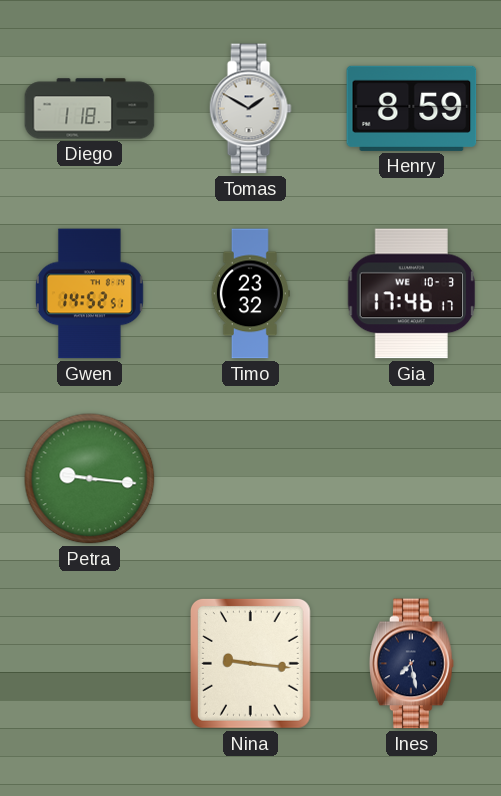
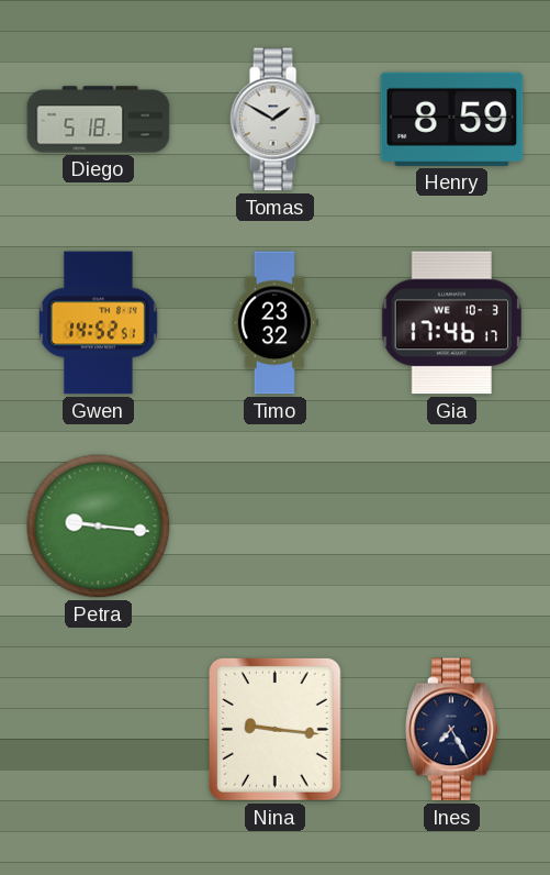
Diego: 1:18 -> 5:18 (99, 120)
Ines: 7:28 -> 7:25 (452, 730)
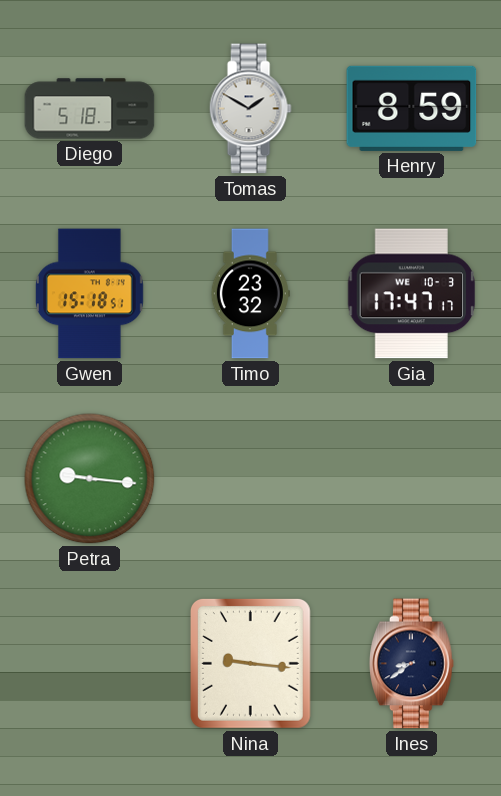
Gwen: 14:52 -> 15:18 (89, 294)
Gia: 17:46 -> 17:47 (412, 294)
Ines: 7:25 -> 8:39 (412, 664)
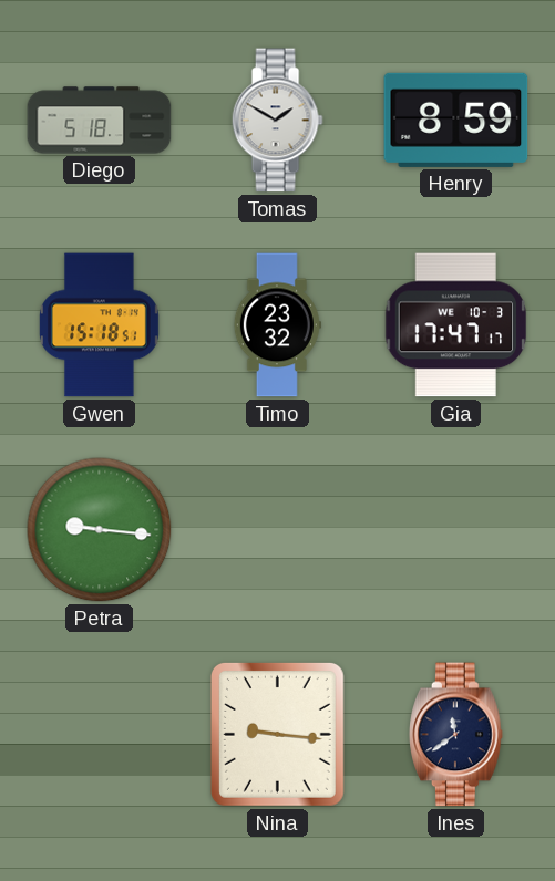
Ines: 8:39 -> 11:39 (456, 735)
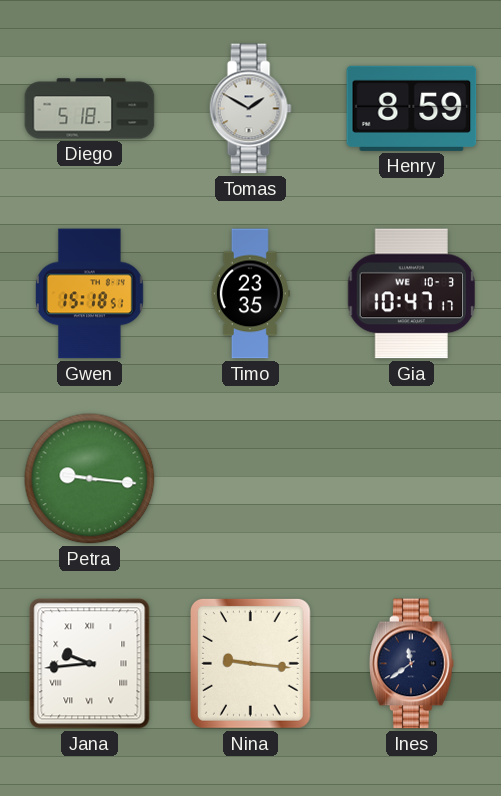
Timo: 23:32 -> 23:35 (250, 294)
Gia: 17:47 -> 10:47 (412, 294)
Jana: none -> 9:44 (90, 664)
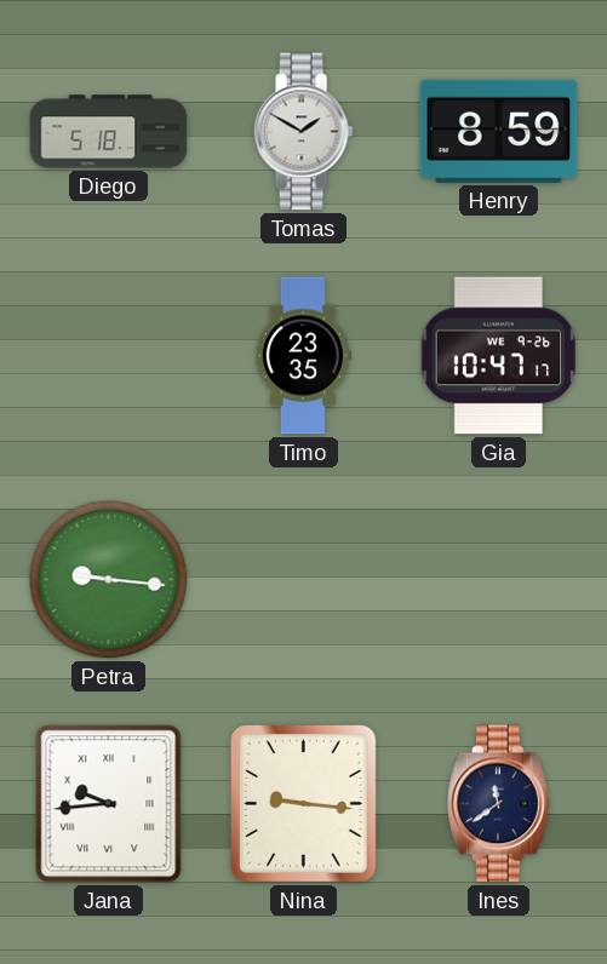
Gwen: 15:18 -> none (89, 294)
Gia date: WE 10-3 -> WE 9-26 (499, 356)
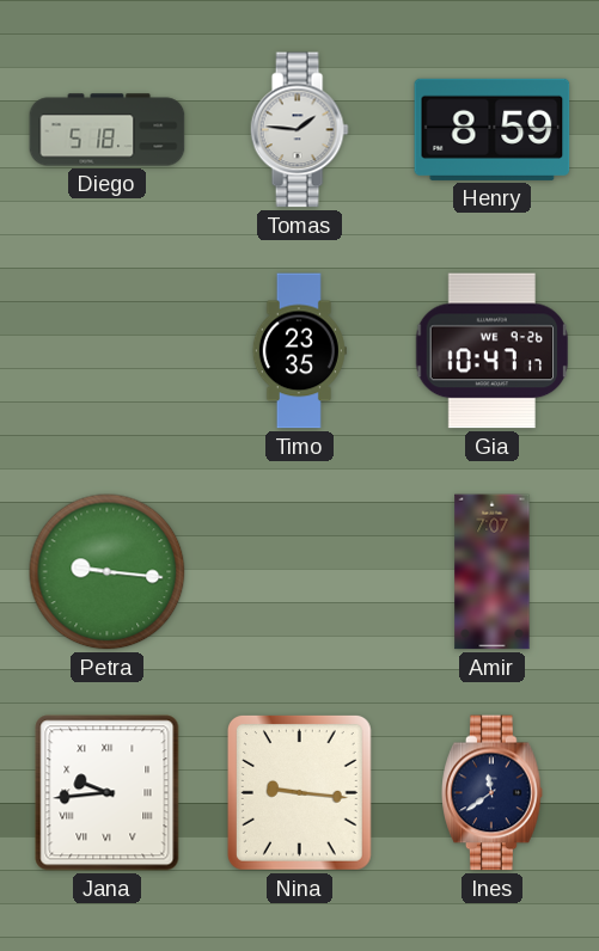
Tomas: 1:50 -> 1:46 (299, 130)
Amir: none -> 7:07 (493, 572)
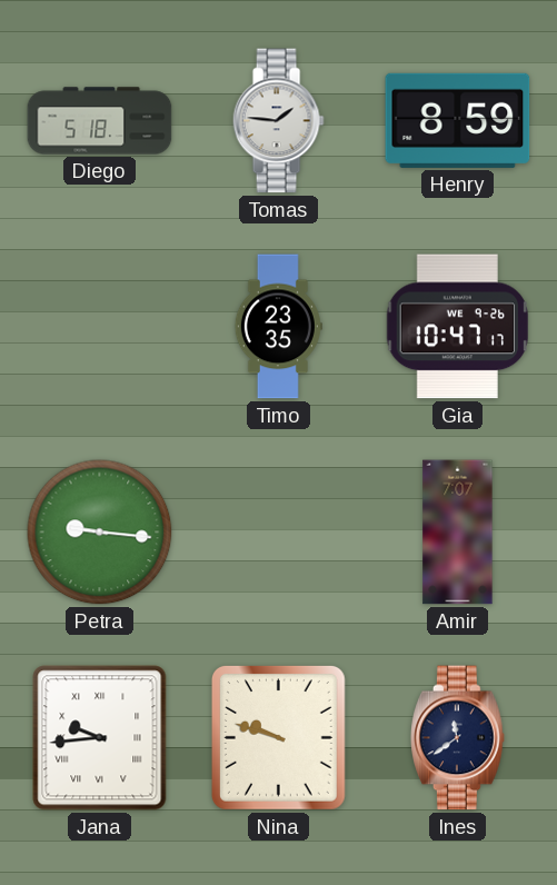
Nina: 9:16 -> 9:48 (278, 738)
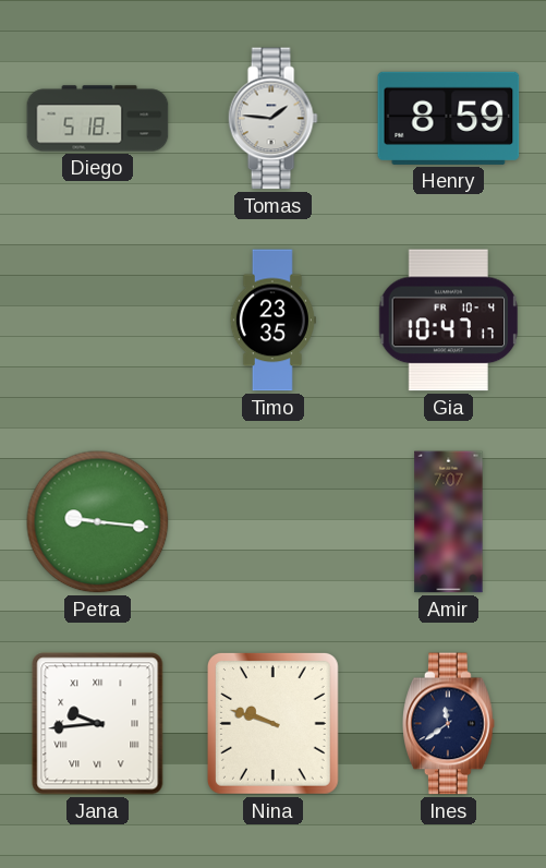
Gia date: WE 9-26 -> FR 10-4 (449, 321)
